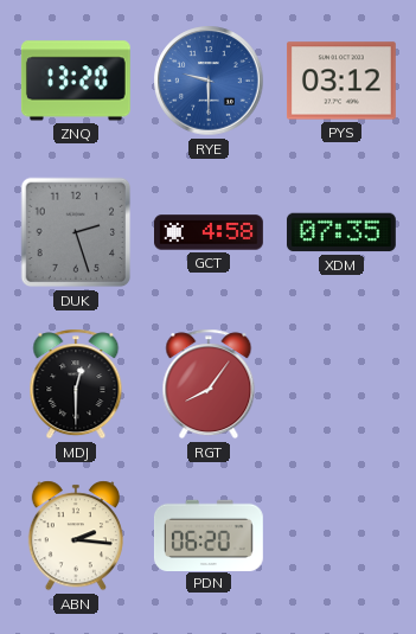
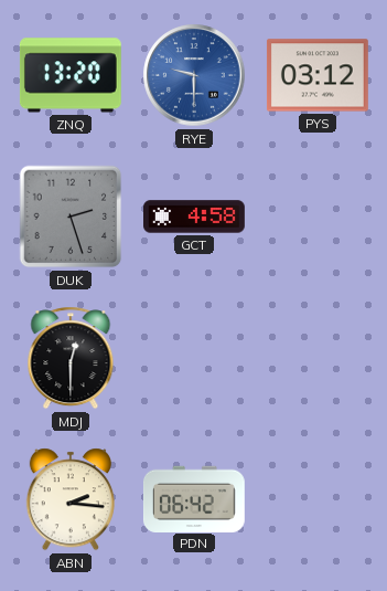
XDM: 07:35 -> none (341, 232)
RGT: 8:06 -> none (209, 384)
PDN: 06:20 -> 06:42 (194, 498)
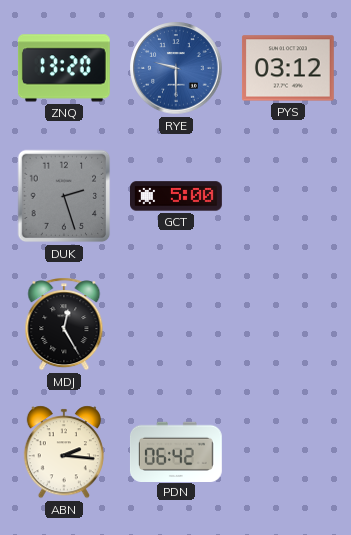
GCT: 4:58 -> 5:00 (177, 196)
MDJ: 12:30 -> 12:25 (64, 324)
